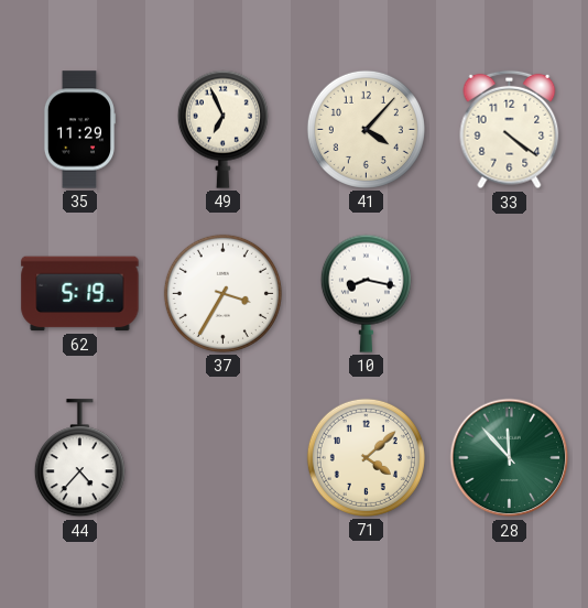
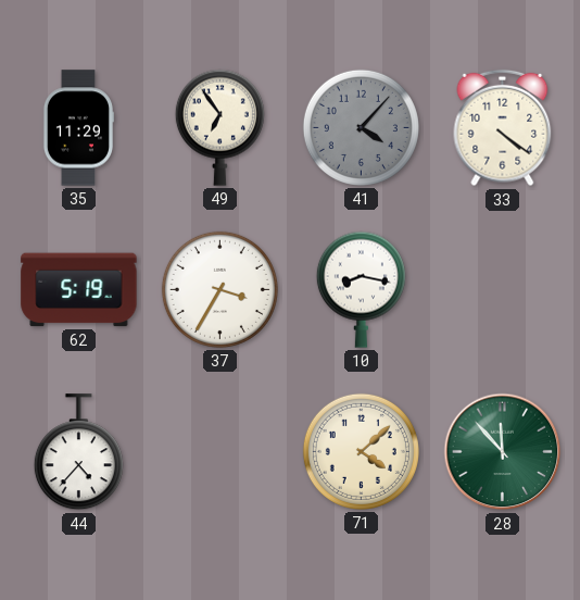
49: 6:56 -> 6:54 (219, 127)
41 dial: cream -> grey (361, 127)
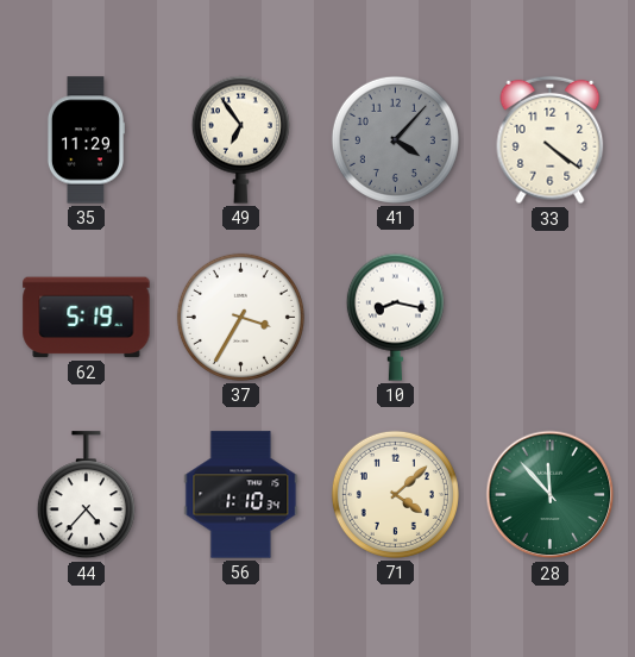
56: none -> 1:10 (241, 495)
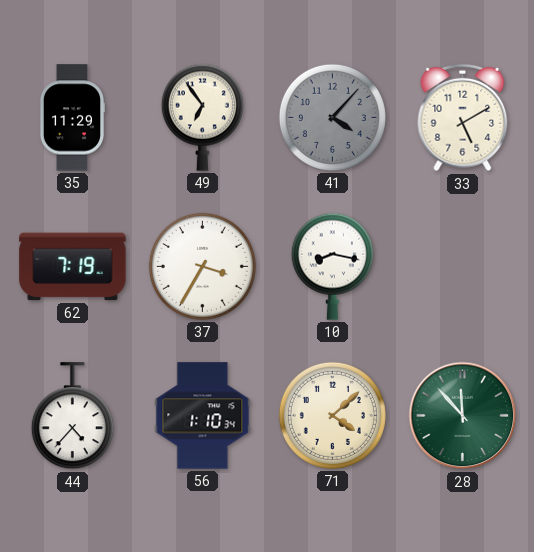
33: 4:21 -> 5:10 (463, 118)
62: 5:19 -> 7:19 (73, 267)
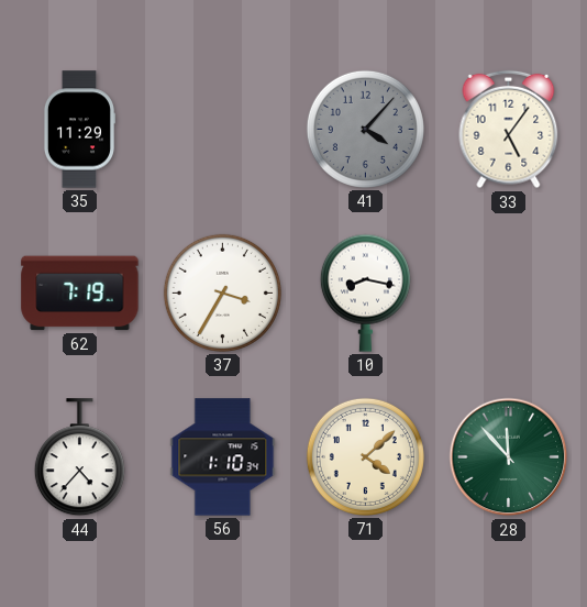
49: 6:54 -> none (202, 117)
33: 5:10 -> 5:06 (509, 130)
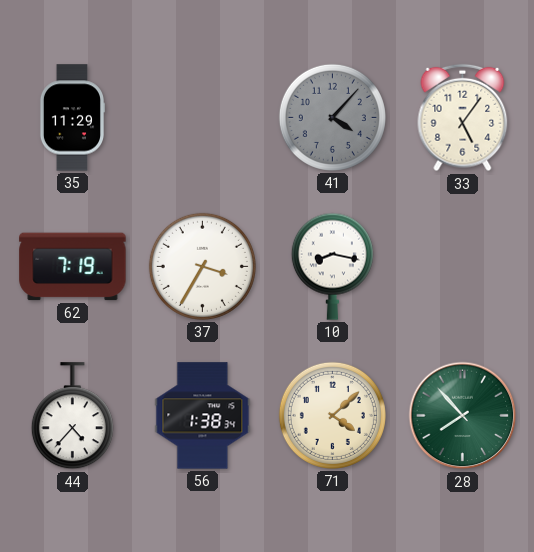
56: 1:10 -> 1:38 (203, 416)
28: 11:53 -> 7:53 (463, 416)
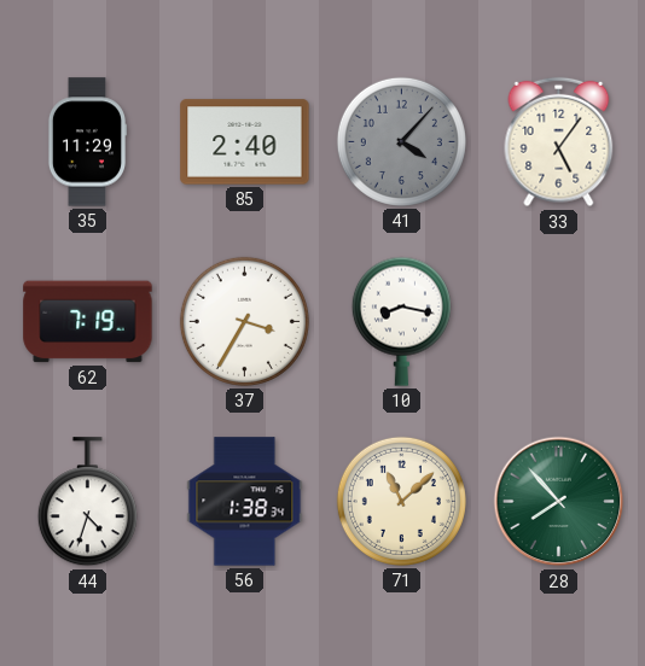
85: none -> 2:40 (245, 142)
44: 4:37 -> 4:33 (87, 502)
71: 4:08 -> 11:08 (401, 501)
